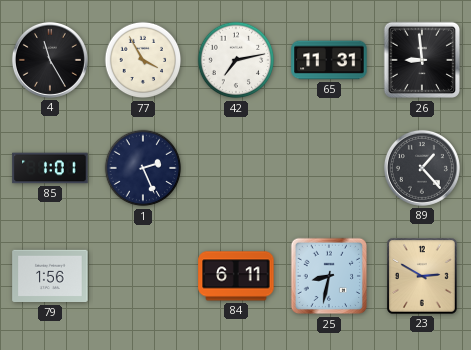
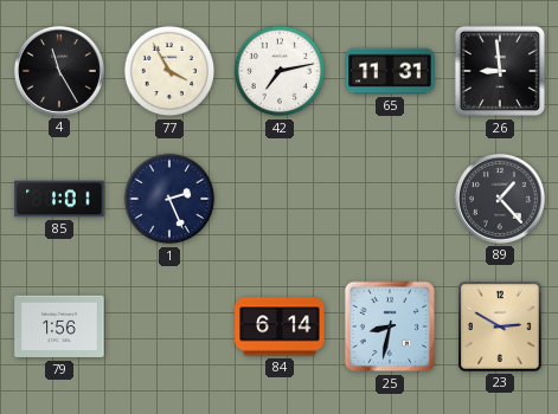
84: 6:11 -> 6:14 (280, 326)
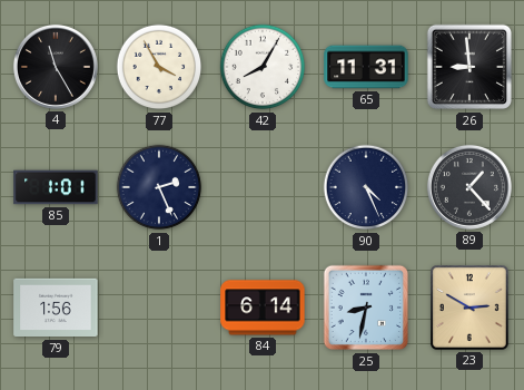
42: 7:13 -> 8:05 (263, 67)
90: none -> 4:26 (366, 187)
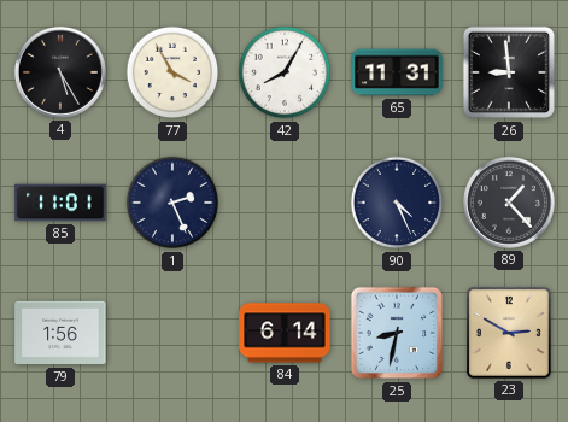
4: 11:25 -> 5:25 (60, 72)
85: 1:01 -> 11:01 (60, 203)
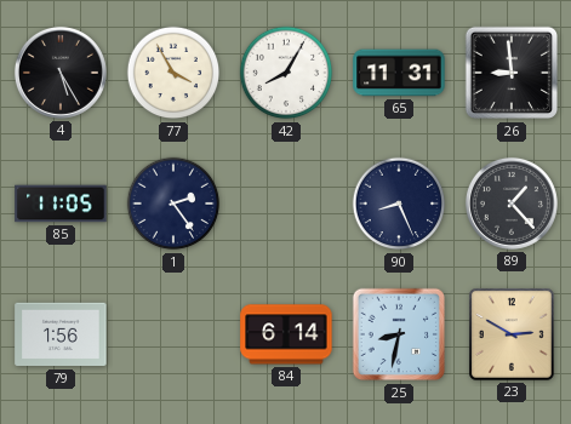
85: 11:01 -> 11:05 (61, 204)
1: 2:26 -> 2:24 (173, 204)
90: 4:26 -> 8:26 (399, 204)
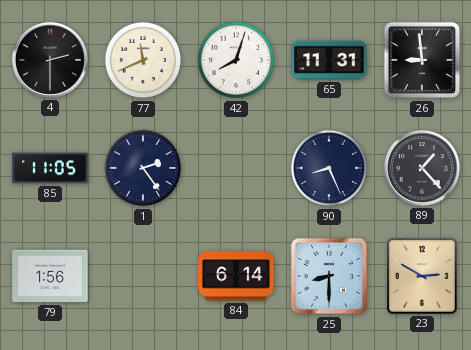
4: 5:25 -> 2:30 (50, 60)
77: 3:55 -> 11:41 (143, 60)
42: 8:05 -> 8:03 (236, 60)
25: 8:32 -> 8:30 (329, 276)
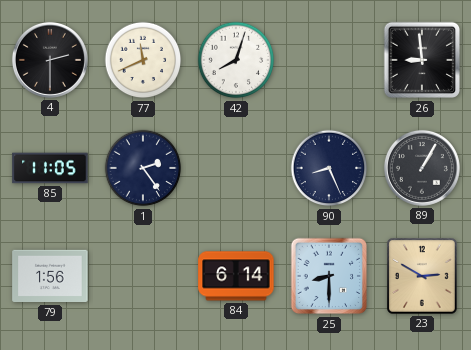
65: 11:31 -> none (329, 60)
89: 1:23 -> 1:05 (422, 168)
